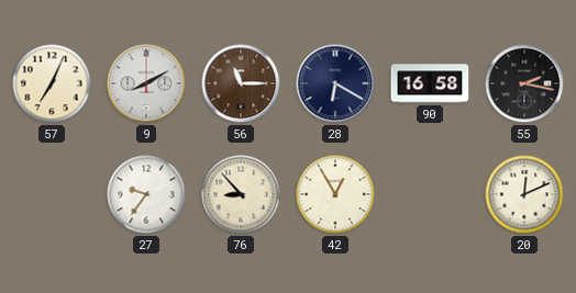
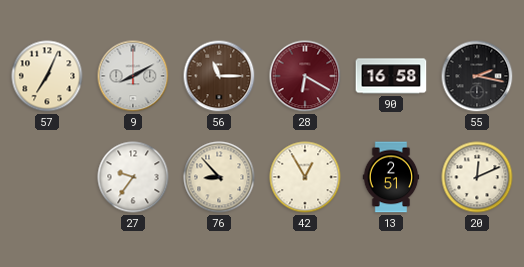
28 dial: navy -> burgundy (305, 76)
13: none -> 2:51 (391, 177)
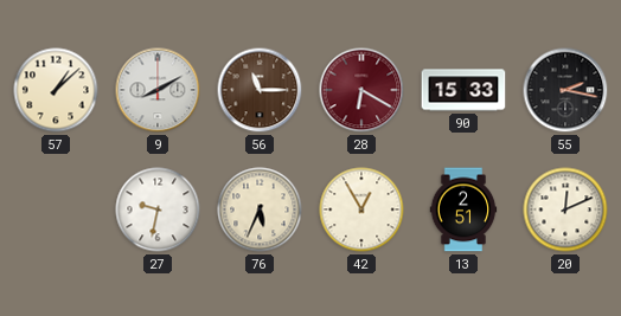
57: 7:04 -> 1:08 (56, 90)
90: 16:58 -> 15:33 (463, 90)
27: 9:36 -> 9:32 (158, 209)
76: 8:53 -> 5:34 (260, 209)
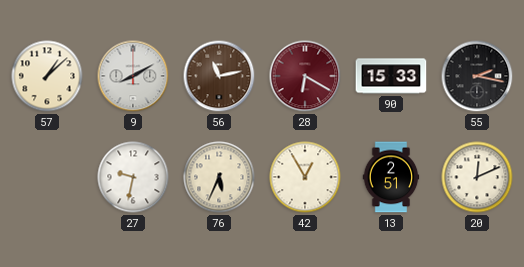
56: 11:15 -> 11:13 (219, 76)
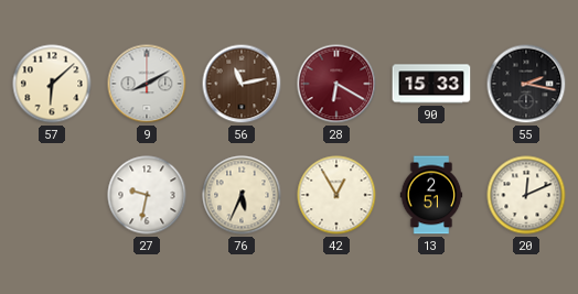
57: 1:08 -> 6:08 (52, 84)
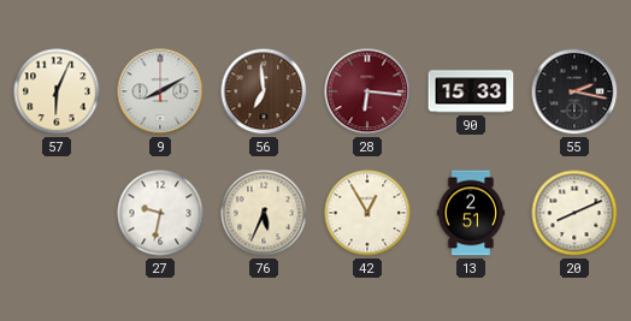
57: 6:08 -> 6:04 (57, 91)
56: 11:13 -> 6:59 (264, 91)
28: 6:20 -> 6:16 (367, 91)
20: 12:11 -> 8:11 (574, 213)
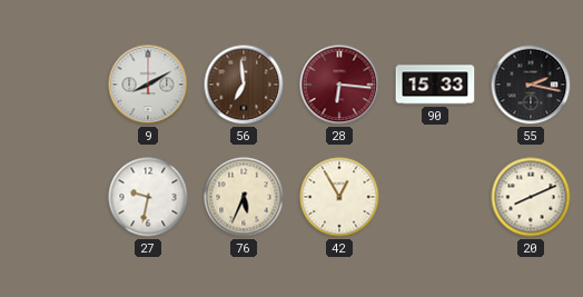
57: 6:04 -> none (57, 91)
13: 2:51 -> none (471, 213)
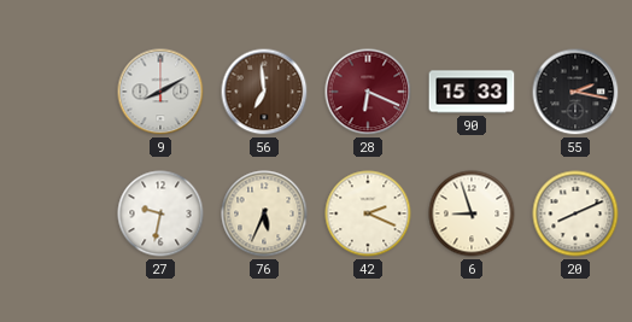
28: 6:16 -> 6:19 (368, 92)
42: 12:55 -> 2:19 (368, 213)
6: none -> 8:57 (472, 213)
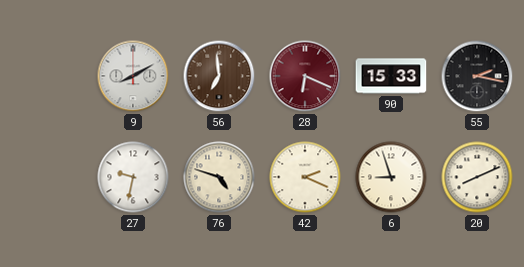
76: 5:34 -> 4:48 (219, 177)
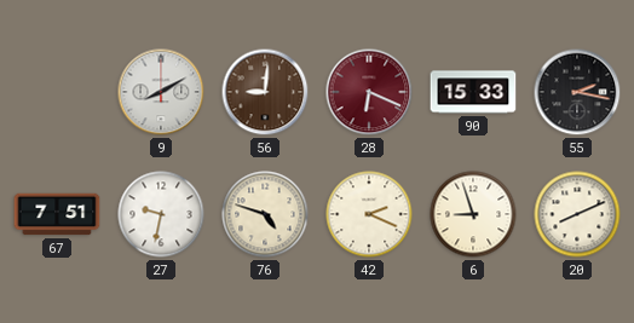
56: 6:59 -> 9:01 (265, 92)
67: none -> 7:51 (57, 214)
